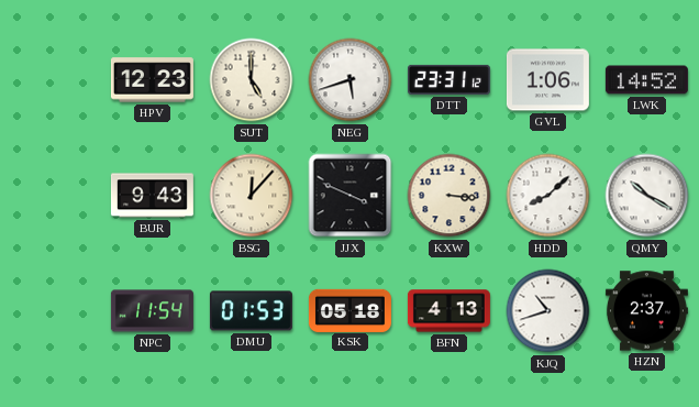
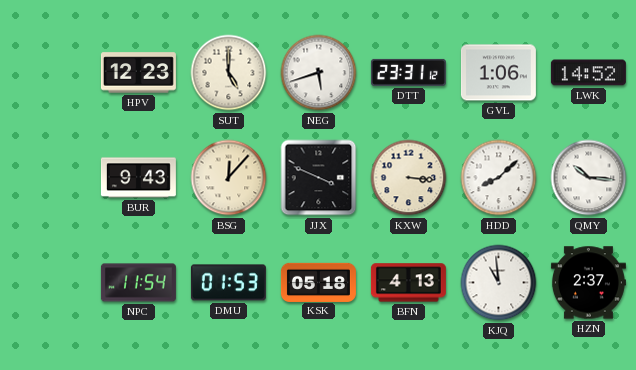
QMY: 10:20 -> 10:16 (589, 178)
KJQ: 10:42 -> 10:59 (499, 283)
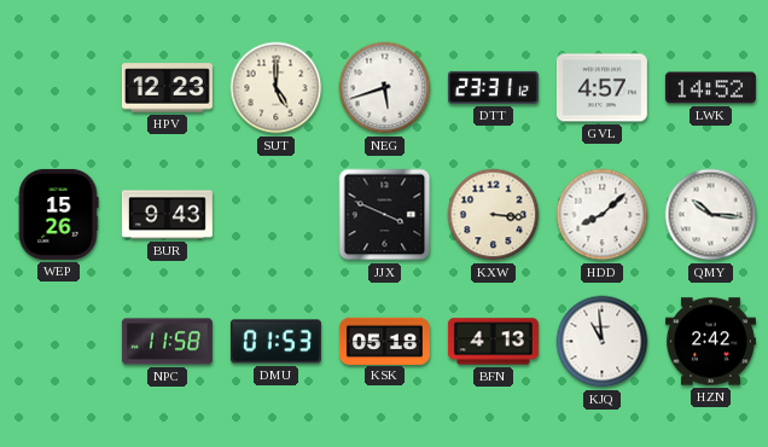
GVL: 1:06 -> 4:57 (601, 88)
WEP: none -> 15:26 (58, 214)
BSG: 12:07 -> none (229, 178)
NPC: 11:54 -> 11:58 (167, 342)
HZN: 2:37 -> 2:42 (710, 342)
